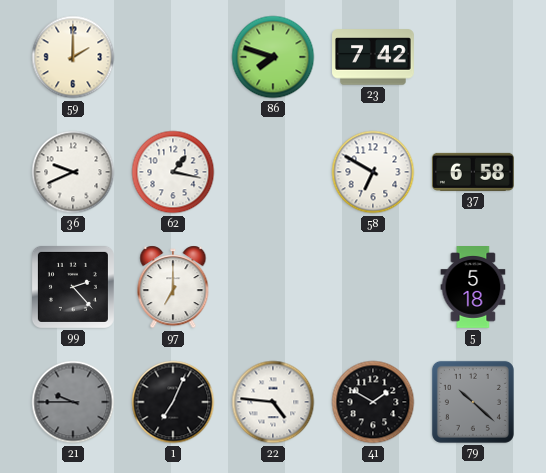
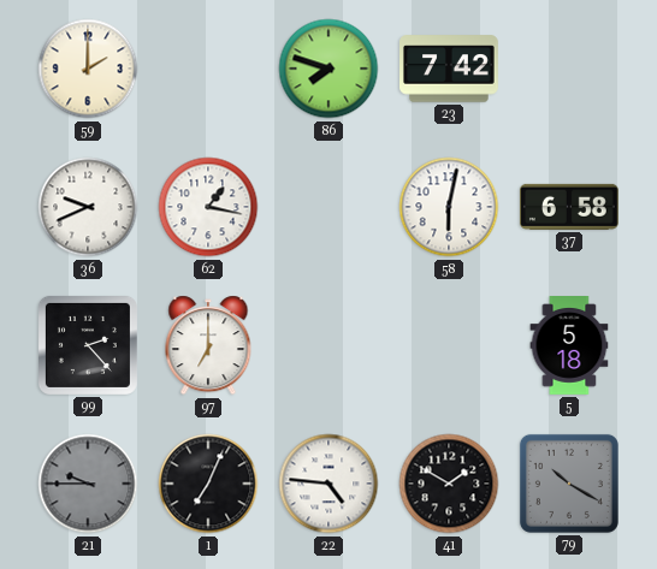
58: 6:50 -> 6:02 (449, 207)
79: 10:22 -> 10:20 (569, 484)
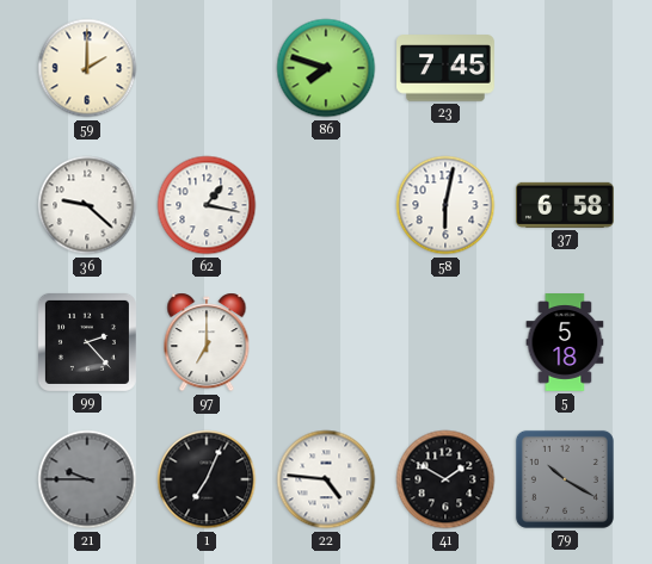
23: 7:42 -> 7:45 (447, 68)
36: 9:41 -> 9:22 (87, 205)
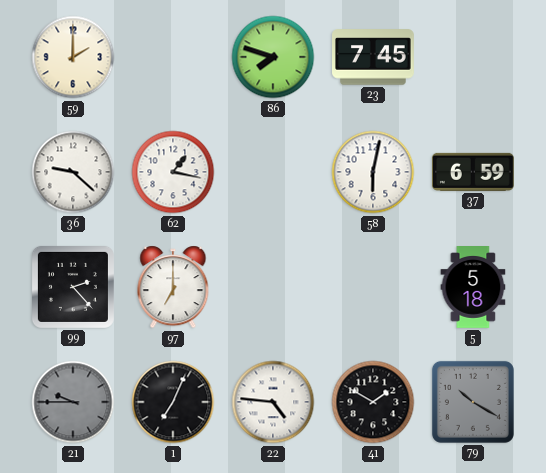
37: 6:58 -> 6:59 (473, 172)
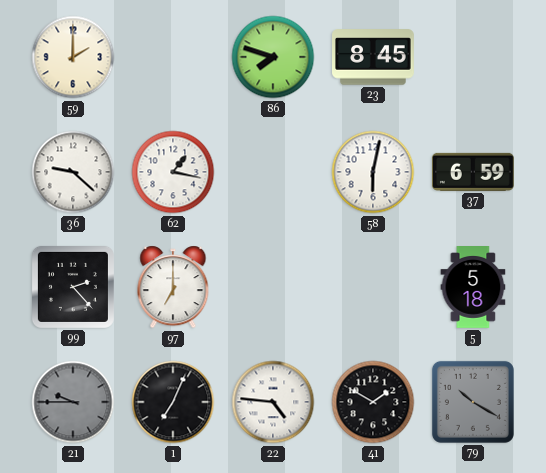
23: 7:45 -> 8:45 (374, 57)
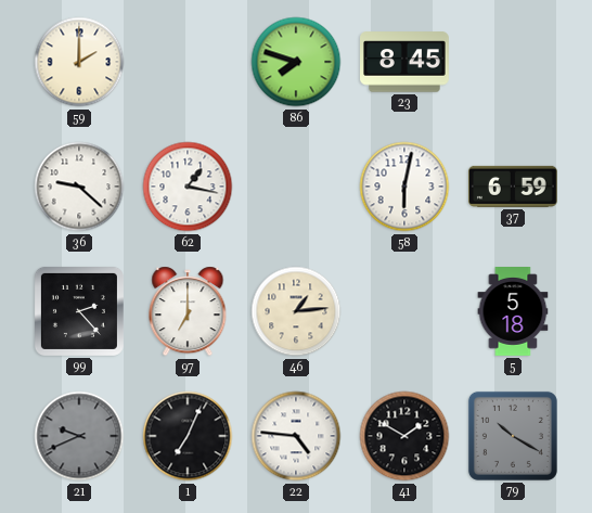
46: none -> 1:14 (296, 311)
21: 9:45 -> 9:41 (79, 436)
